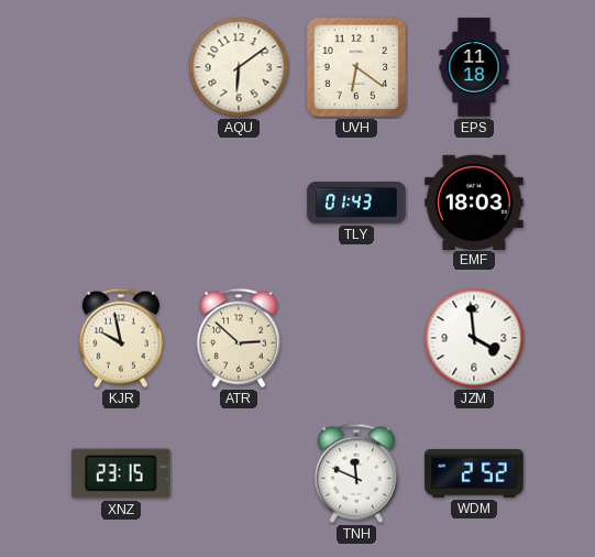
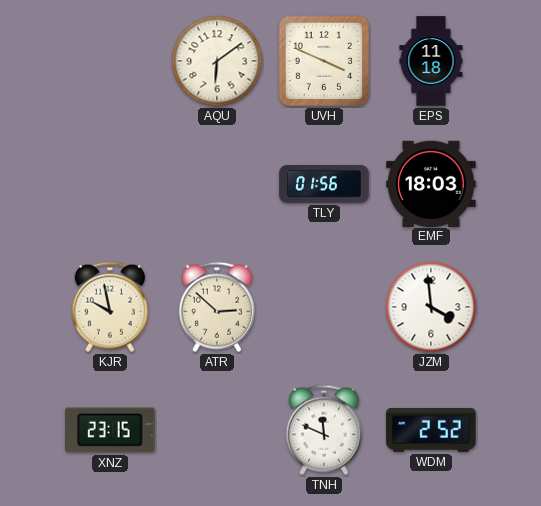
UVH: 6:21 -> 3:49 (324, 61)
TLY: 01:43 -> 01:56 (324, 185)
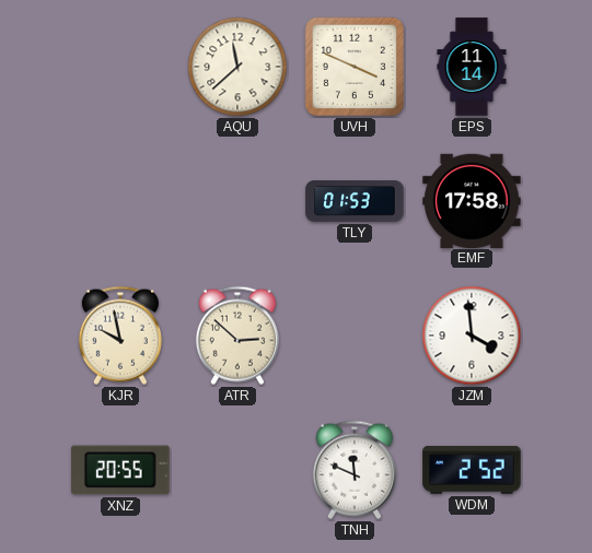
AQU: 6:09 -> 11:38 (237, 67)
EPS: 11:18 -> 11:14 (472, 67)
TLY: 01:56 -> 01:53 (355, 202)
EMF: 18:03 -> 17:58 (472, 200)
XNZ: 23:15 -> 20:55 (120, 470)
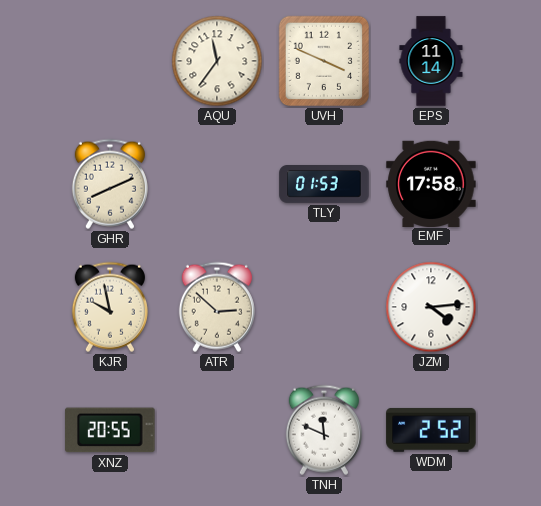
AQU: 11:38 -> 11:36 (217, 61)
GHR: none -> 8:11 (110, 184)
JZM: 3:59 -> 4:14 (431, 307)
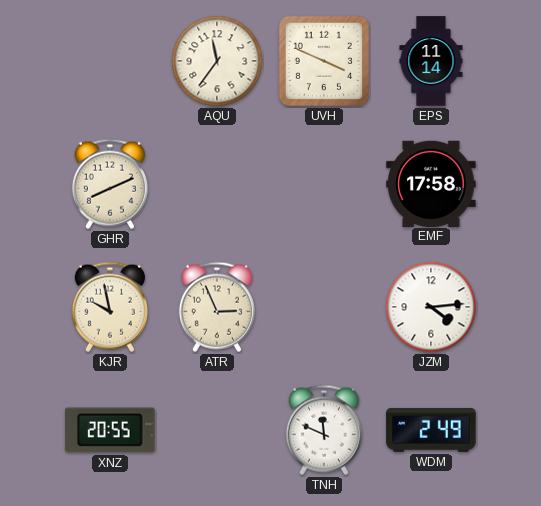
TLY: 01:53 -> none (324, 185)
ATR: 2:52 -> 2:56 (217, 307)
WDM: 2:52 -> 2:49 (431, 430)
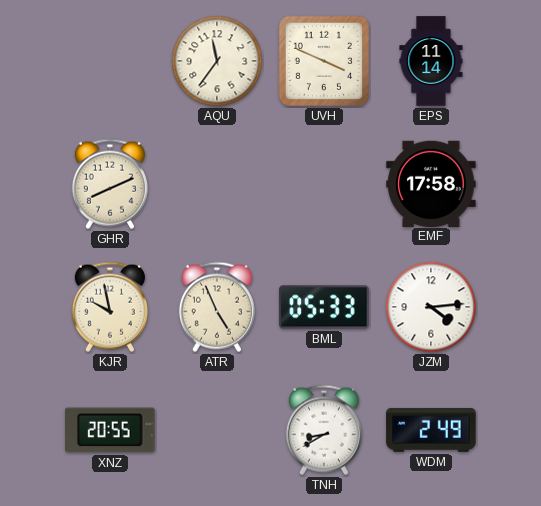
ATR: 2:56 -> 4:56 (217, 307)
BML: none -> 05:33 (324, 307)
TNH: 11:49 -> 8:40 (324, 430)
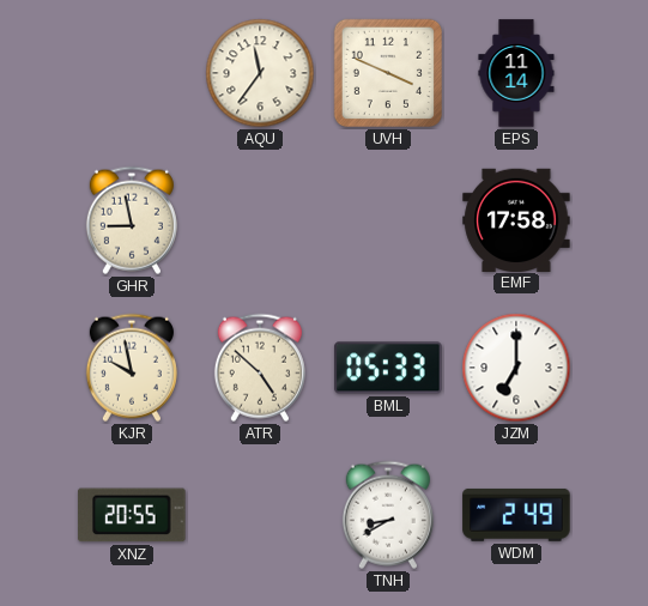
GHR: 8:11 -> 8:58 (132, 220)
ATR: 4:56 -> 4:52 (260, 368)
JZM: 4:14 -> 7:00 (516, 368)
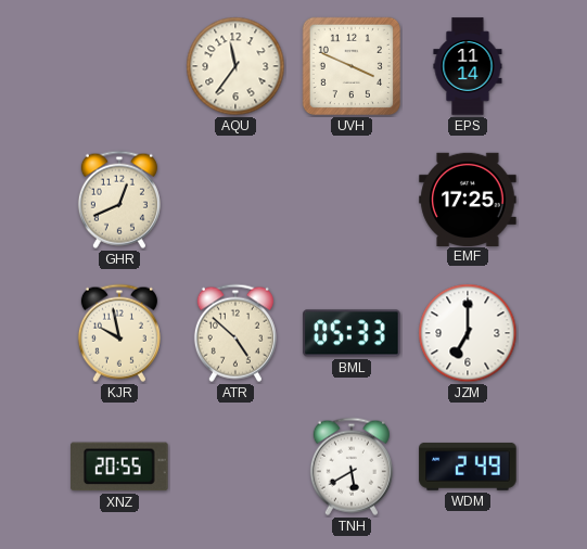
GHR: 8:58 -> 12:41 (119, 200)
EMF: 17:58 -> 17:25 (468, 199)
TNH: 8:40 -> 5:40 (352, 467)
